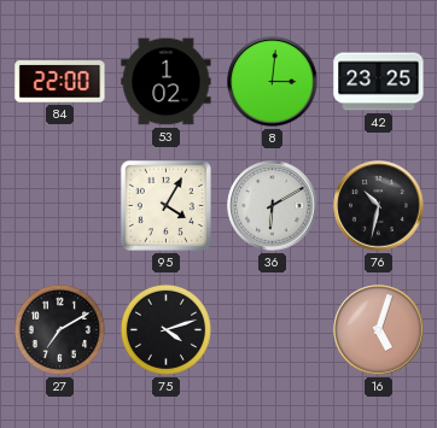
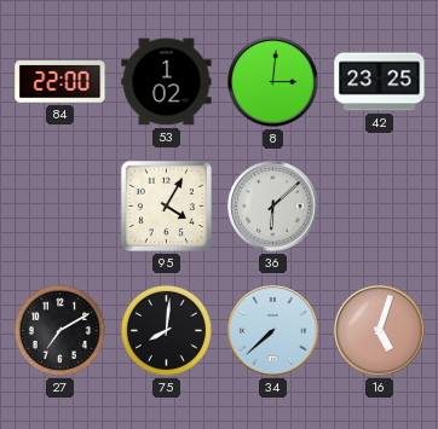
36: 6:10 -> 6:08 (273, 207)
76: 10:32 -> none (379, 206)
75: 4:12 -> 8:01 (166, 330)
34: none -> 7:38 (273, 331)
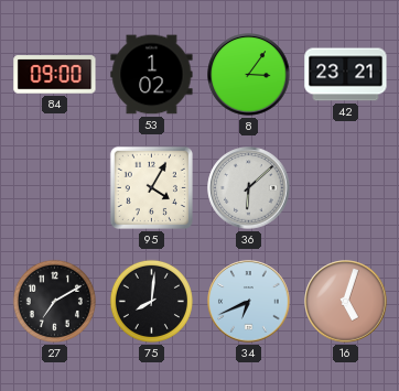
84: 22:00 -> 09:00 (55, 75)
8: 3:01 -> 3:06 (249, 75)
42: 23:25 -> 23:21 (346, 75)
34: 7:38 -> 6:41 (249, 302)
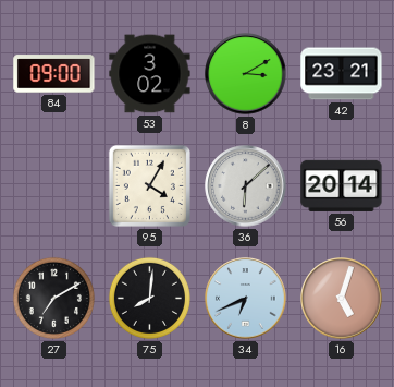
53: 1:02 -> 3:02 (150, 74)
8: 3:06 -> 3:10 (246, 74)
56: none -> 20:14 (342, 185)
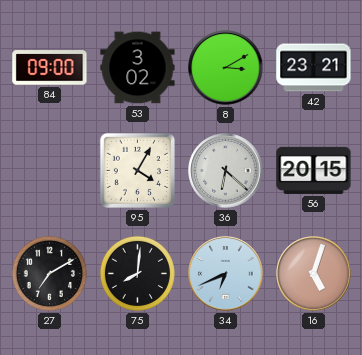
36: 6:08 -> 6:22 (226, 171)
56: 20:14 -> 20:15 (314, 170)
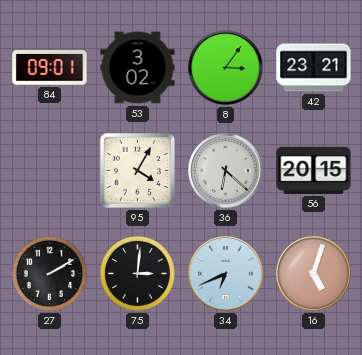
84: 09:00 -> 09:01 (50, 68)
8: 3:10 -> 3:06 (226, 68)
27: 7:10 -> 2:10 (49, 273)
75: 8:01 -> 3:01 (137, 273)
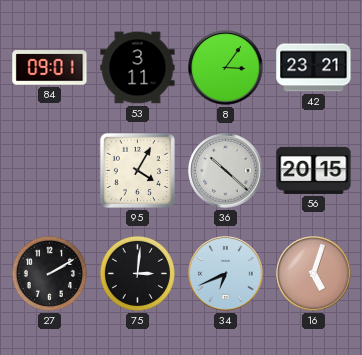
53: 3:02 -> 3:11 (138, 68)
36: 6:22 -> 10:22 (226, 171)
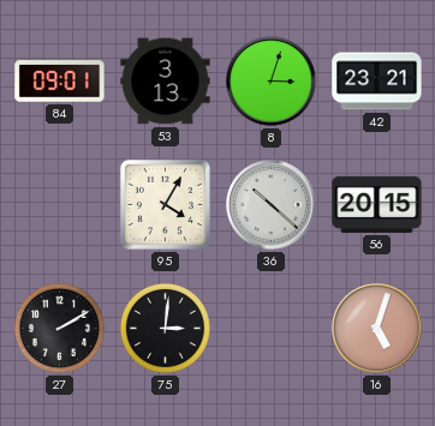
53: 3:11 -> 3:13 (166, 82)
8: 3:06 -> 3:03 (272, 82)
34: 6:41 -> none (226, 274)
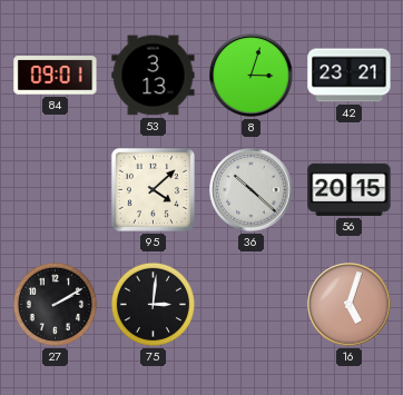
95: 4:05 -> 4:08 (153, 189)
